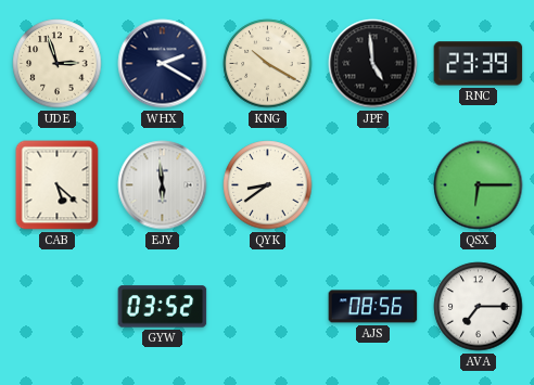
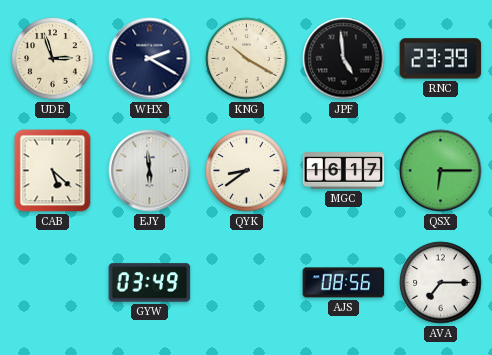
MGC: none -> 16:17 (344, 171)
GYW: 03:52 -> 03:49 (150, 283)
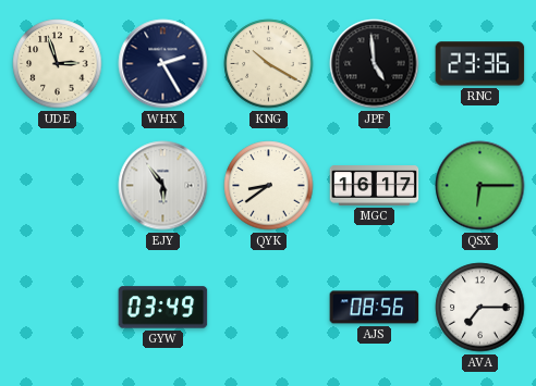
WHX: 2:20 -> 2:25 (163, 64)
RNC: 23:39 -> 23:36 (480, 64)
CAB: 5:22 -> none (53, 171)
EJY: 5:59 -> 5:54 (163, 186)
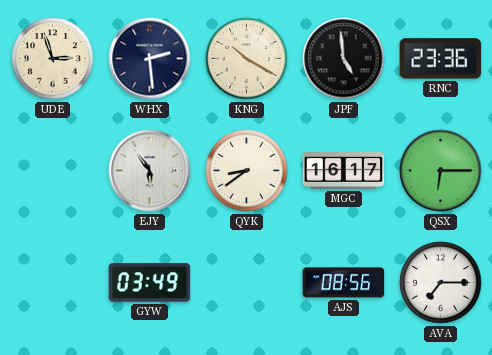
WHX: 2:25 -> 2:29 (150, 59)
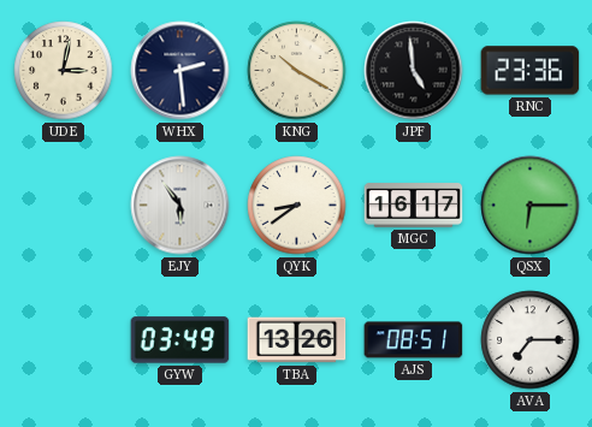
UDE: 2:57 -> 3:02 (64, 71)
TBA: none -> 13:26 (297, 340)
AJS: 08:56 -> 08:51 (414, 340)
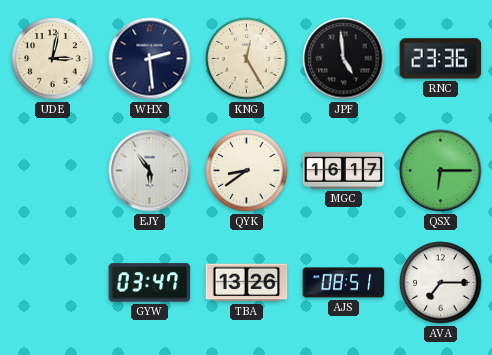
KNG: 10:20 -> 12:25 (247, 59)
GYW: 03:49 -> 03:47 (150, 283)
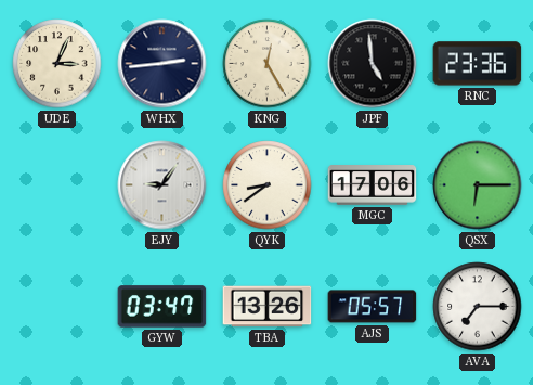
UDE: 3:02 -> 3:04 (57, 64)
WHX: 2:29 -> 2:44 (162, 64)
EJY: 5:54 -> 9:06 (162, 185)
MGC: 16:17 -> 17:06 (373, 185)
AJS: 08:51 -> 05:57 (373, 307)
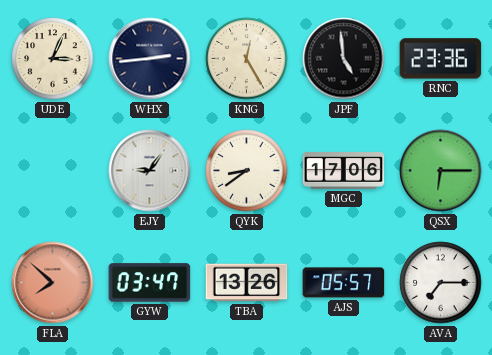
FLA: none -> 7:52 (53, 283)
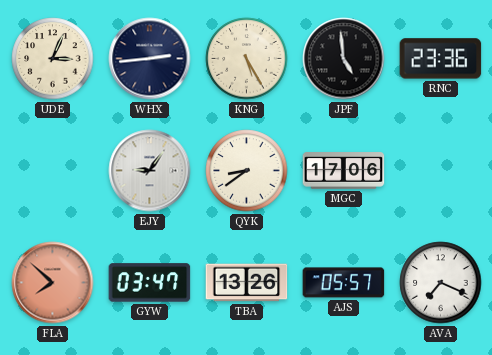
KNG: 12:25 -> 5:25 (247, 59)
QSX: 6:15 -> none (441, 171)
AVA: 7:15 -> 7:19 (441, 283)
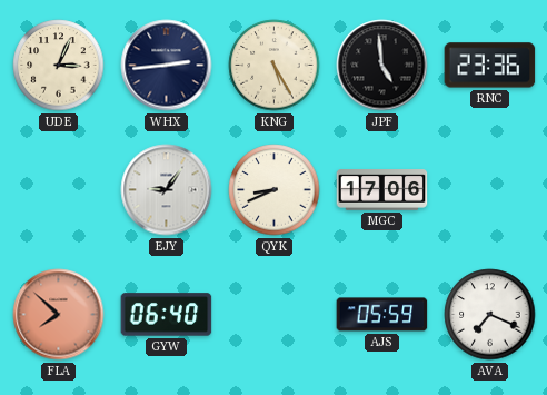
QYK: 8:39 -> 8:41 (275, 190)
GYW: 03:47 -> 06:40 (167, 315)
TBA: 13:26 -> none (247, 283)
AJS: 05:57 -> 05:59 (382, 315)
